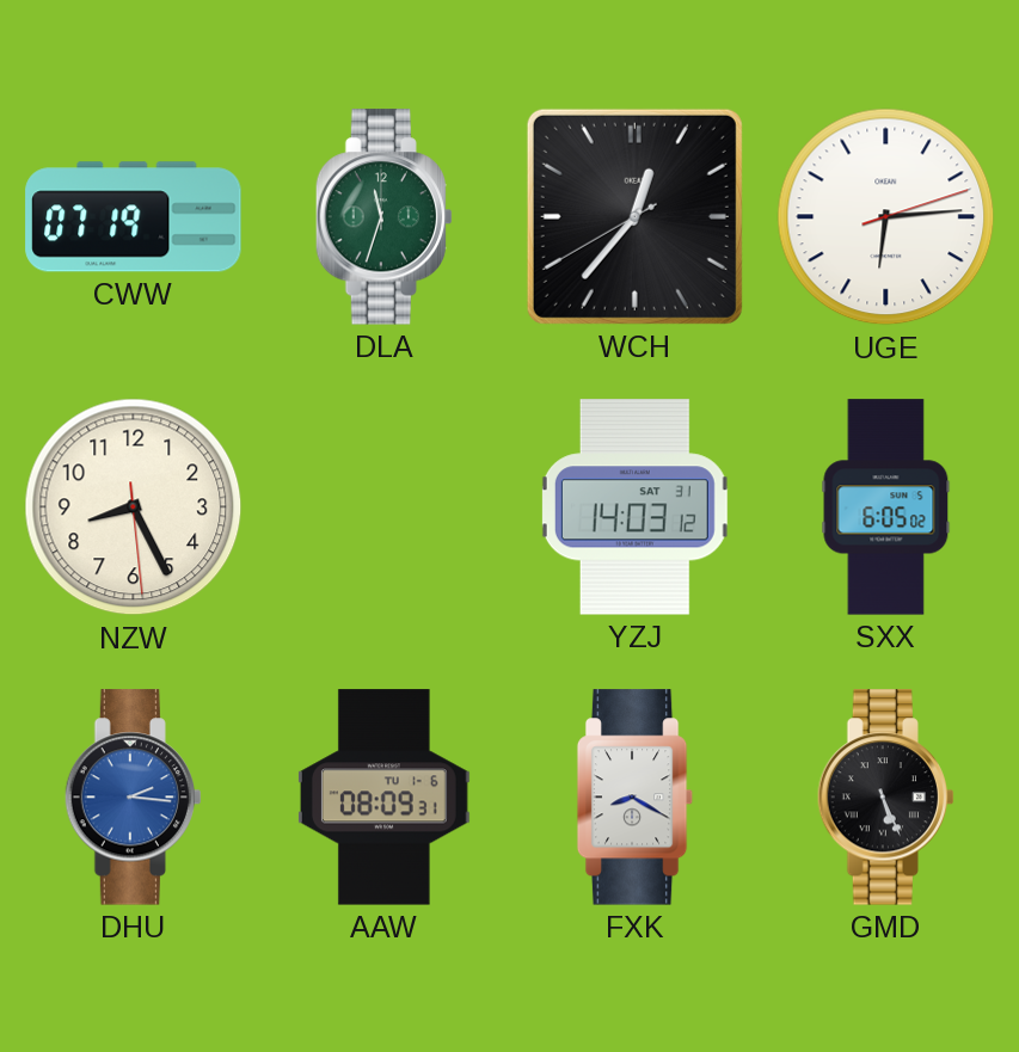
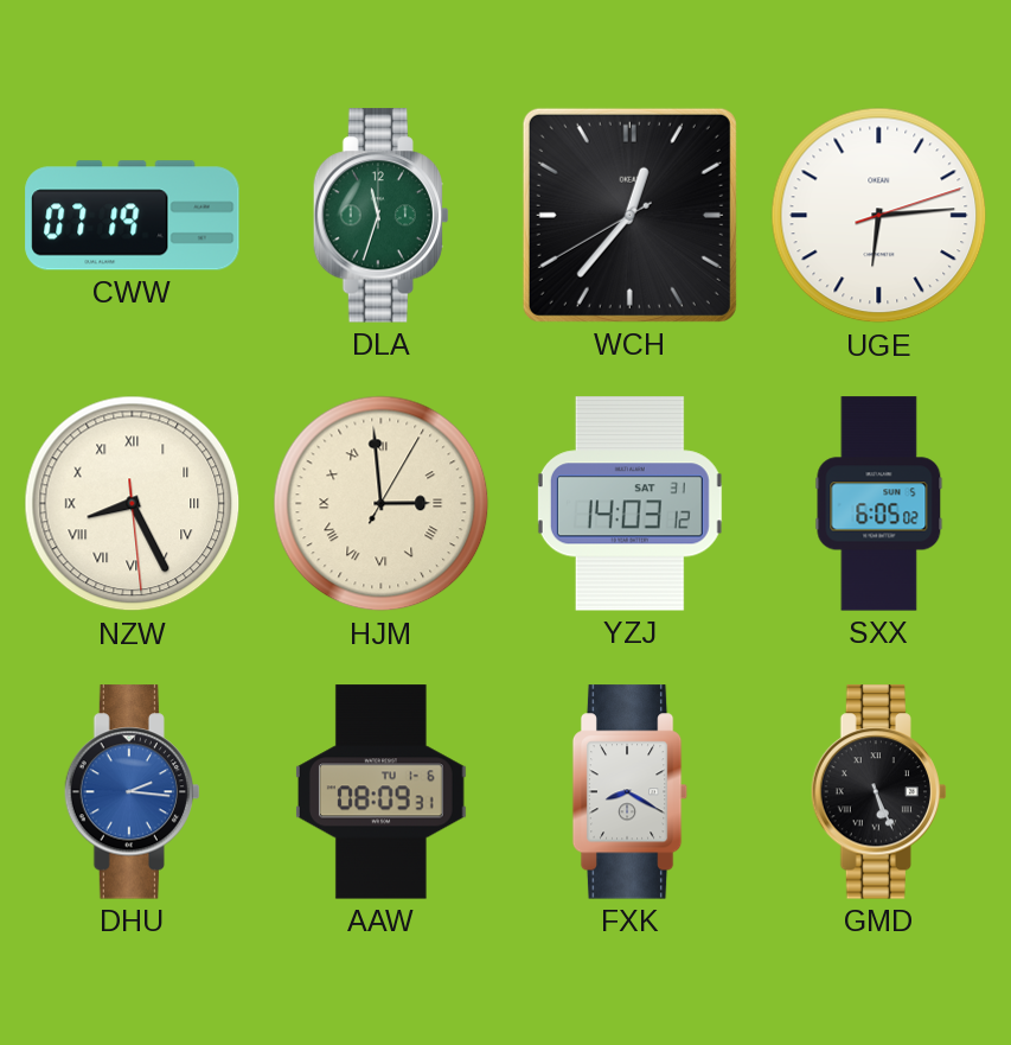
NZW numerals: Arabic -> Roman (133, 504)
HJM: none -> 2:59 (382, 504)
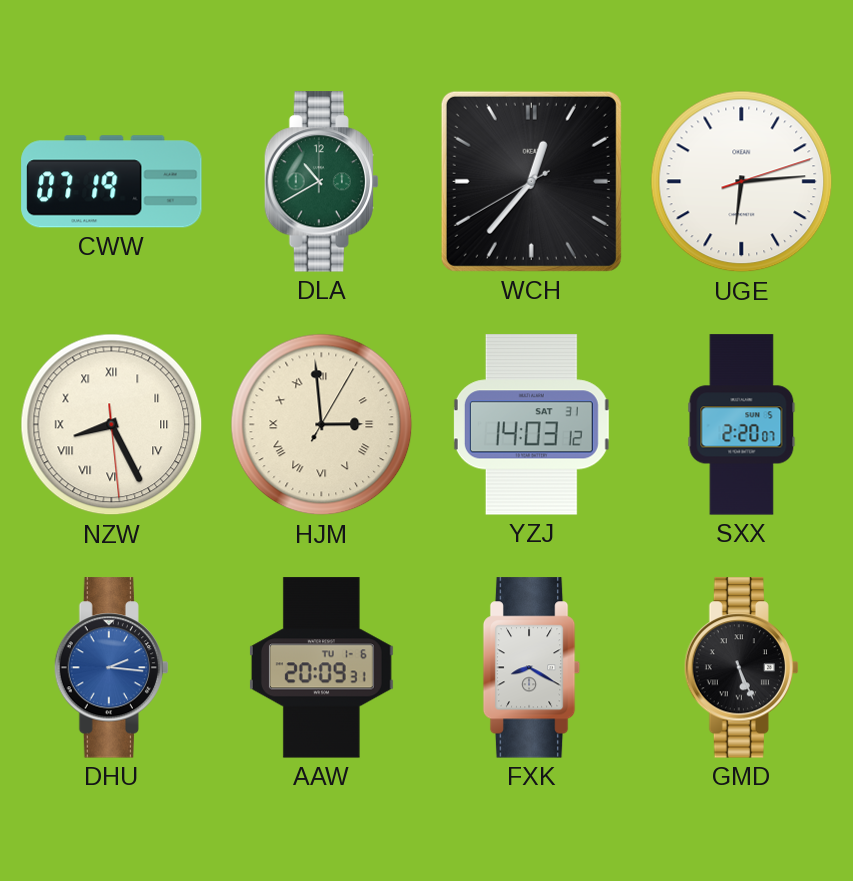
DLA: 11:33 -> 10:40 (321, 182)
SXX: 6:05 -> 2:20 (742, 425)
AAW: 08:09 -> 20:09 (321, 668)
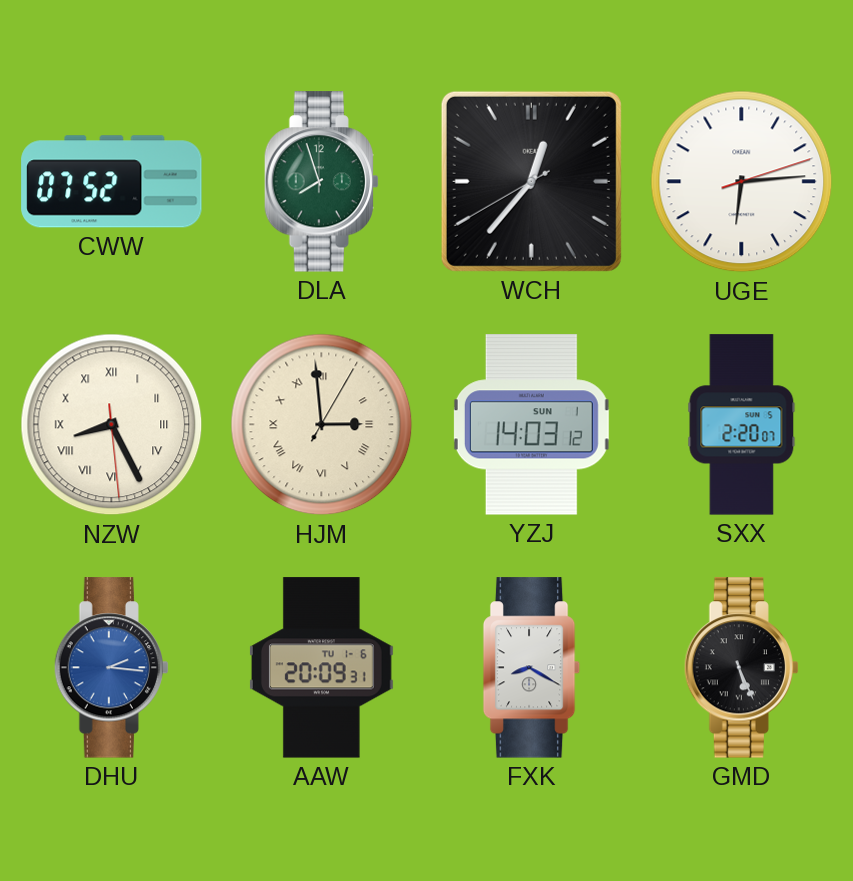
CWW: 07:19 -> 07:52 (112, 182)
DLA: 10:40 -> 7:57 (321, 182)
YZJ date: SAT 31 -> SUN 1 (531, 425)
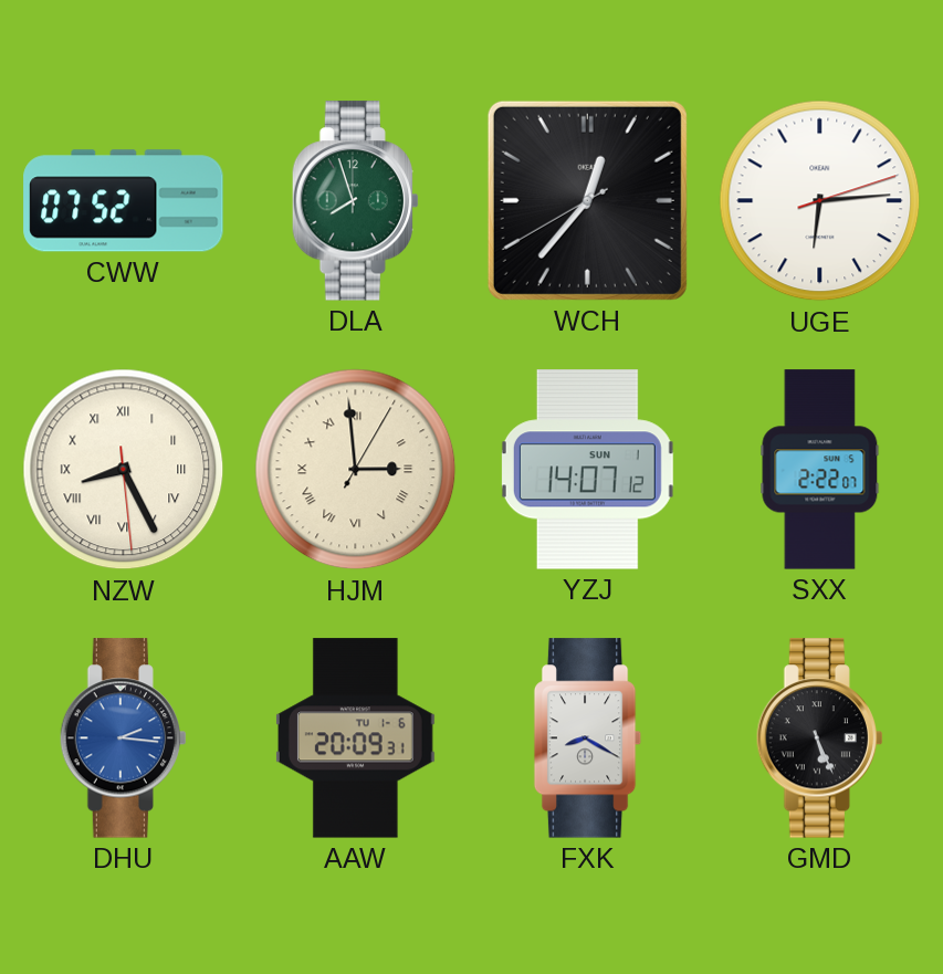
YZJ: 14:03 -> 14:07 (587, 470)
SXX: 2:20 -> 2:22 (820, 470)
